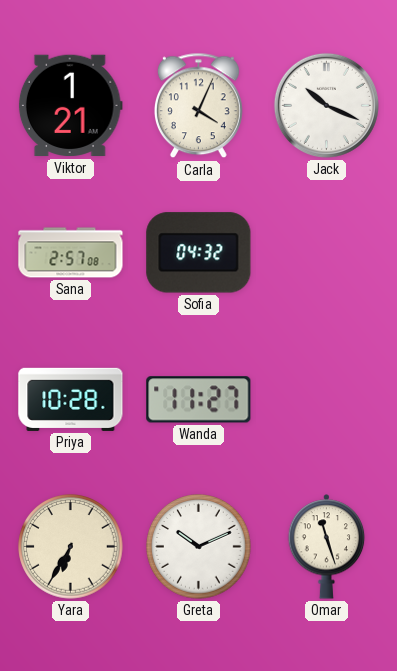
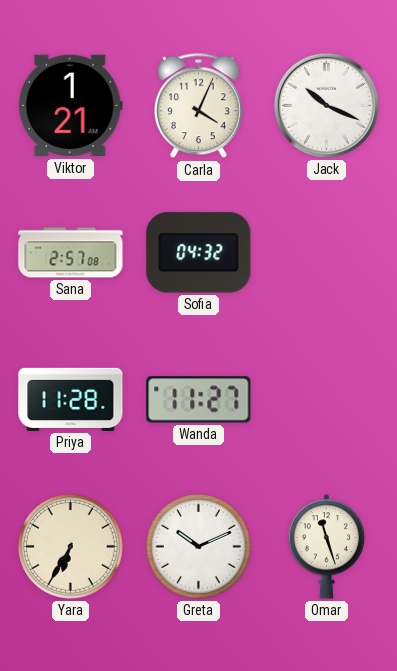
Priya: 10:28 -> 11:28 (71, 399)
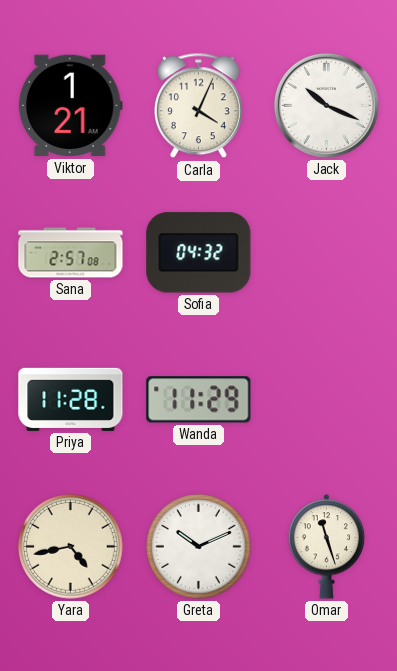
Wanda: 11:27 -> 11:29 (199, 400)
Yara: 6:35 -> 4:43 (71, 547)
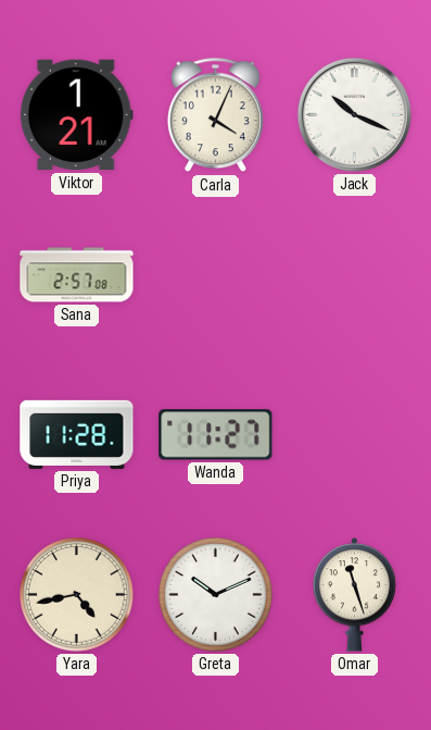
Sofia: 04:32 -> none (199, 253)
Wanda: 11:29 -> 11:27 (216, 435)
